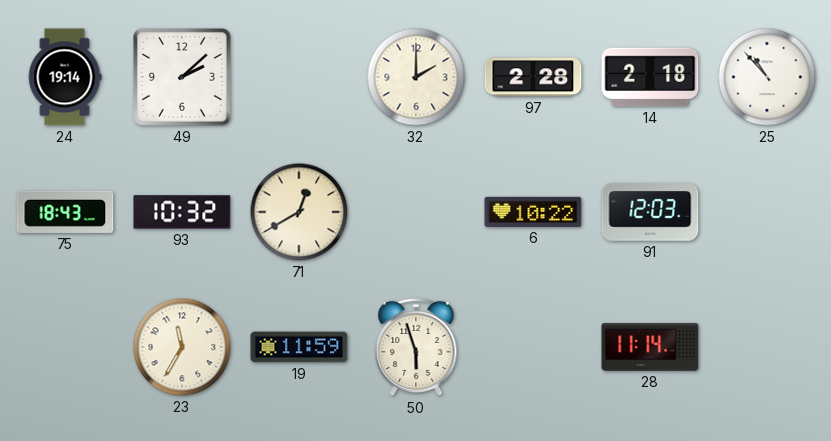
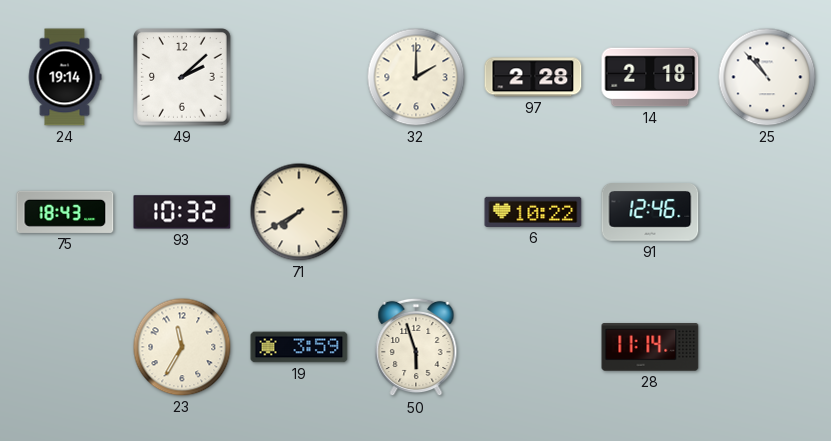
71: 12:40 -> 7:40 (299, 212)
91: 12:03 -> 12:46 (650, 213)
19: 11:59 -> 3:59 (299, 347)
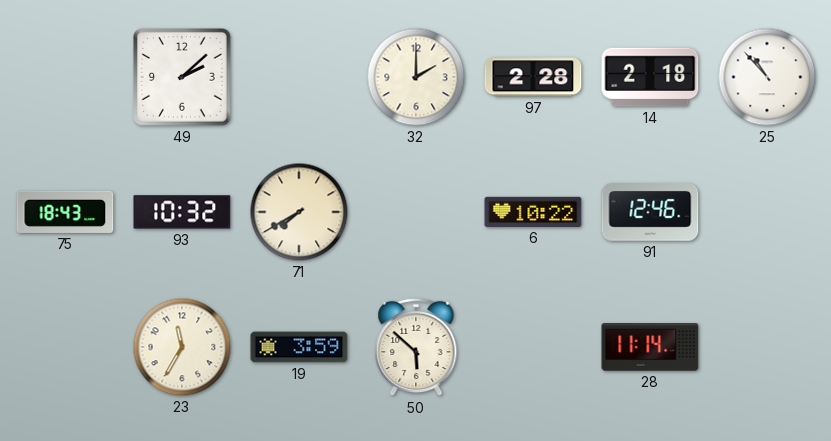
24: 19:14 -> none (65, 77)
50: 5:57 -> 5:52 (416, 347)
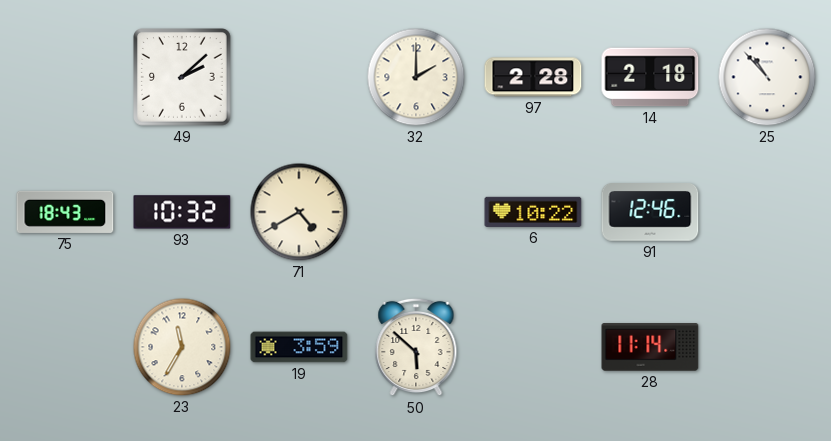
71: 7:40 -> 4:40 (299, 212)
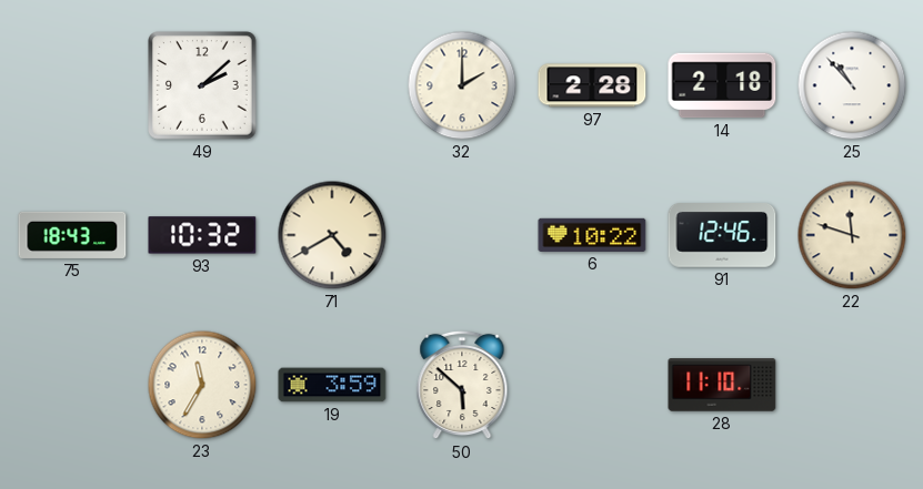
22: none -> 11:48 (852, 235)
28: 11:14 -> 11:10 (722, 385)
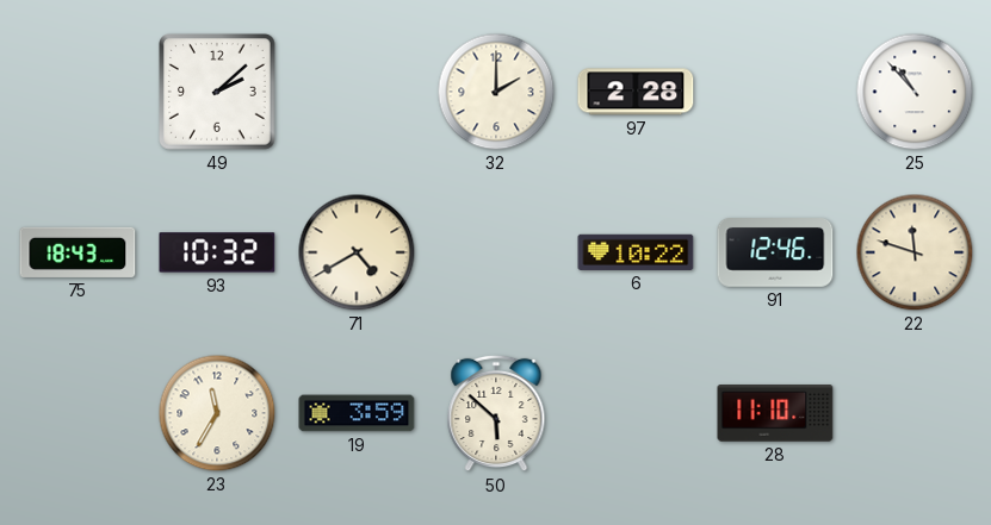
14: 2:18 -> none (722, 85)
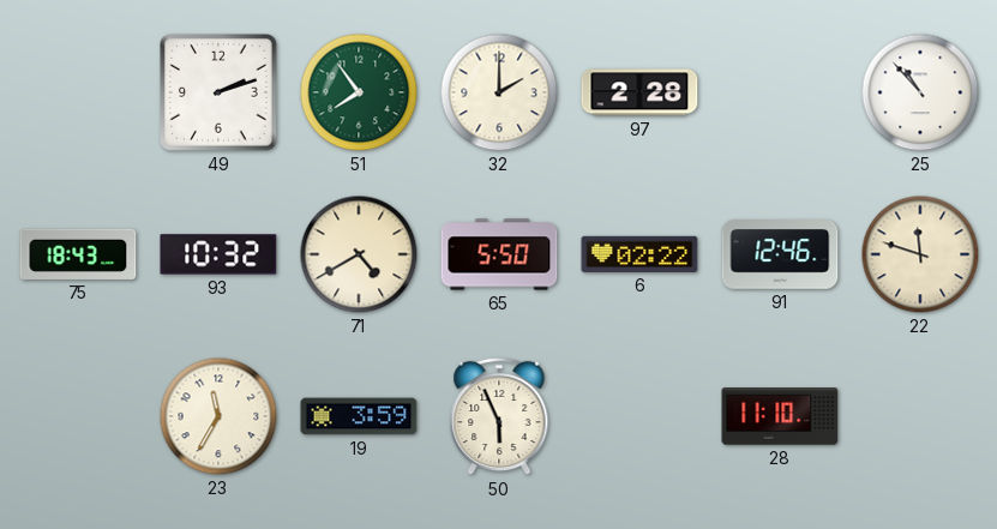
49: 2:08 -> 2:12 (220, 94)
51: none -> 7:54 (359, 92)
65: none -> 5:50 (499, 254)
6: 10:22 -> 02:22 (639, 254)
50: 5:52 -> 5:56 (499, 416)
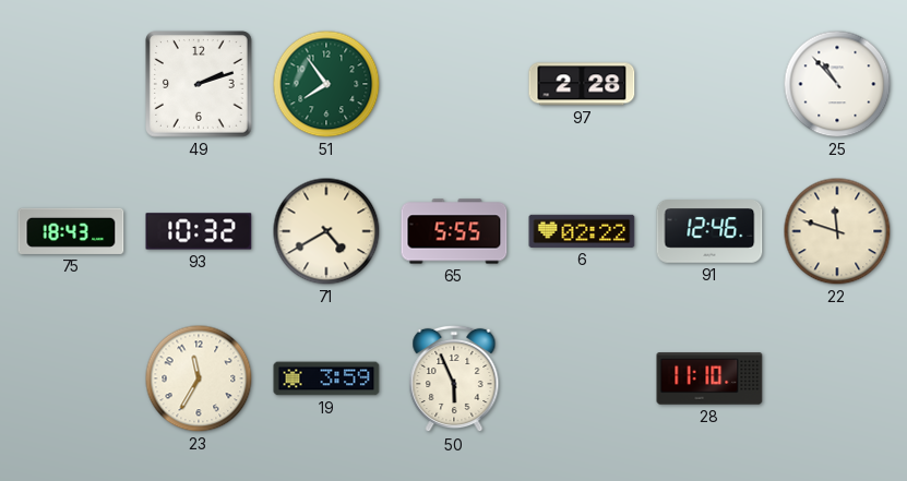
32: 2:00 -> none (499, 92)
65: 5:50 -> 5:55 (454, 231)
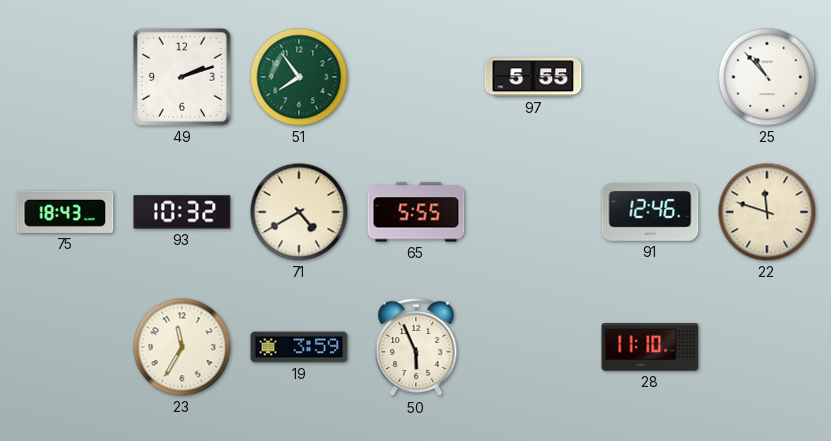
97: 2:28 -> 5:55 (533, 77)
6: 02:22 -> none (582, 231)
